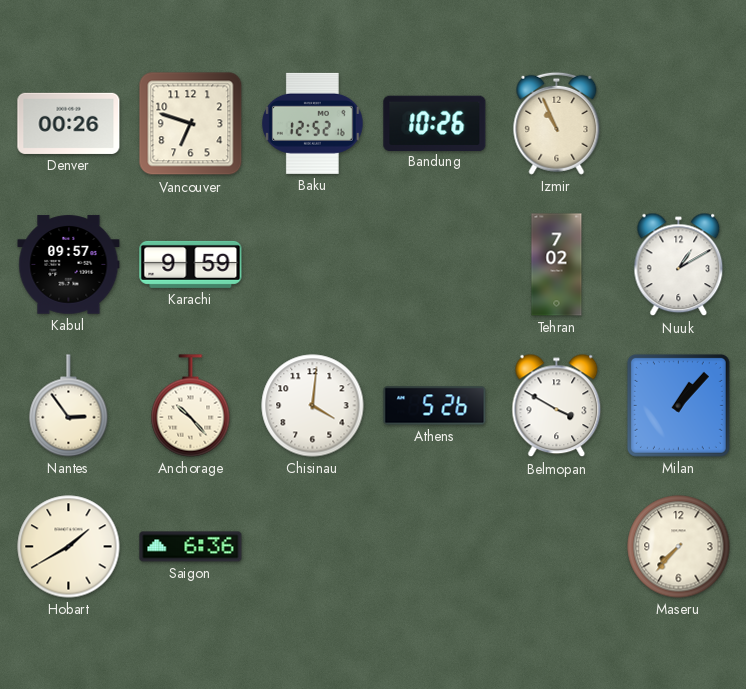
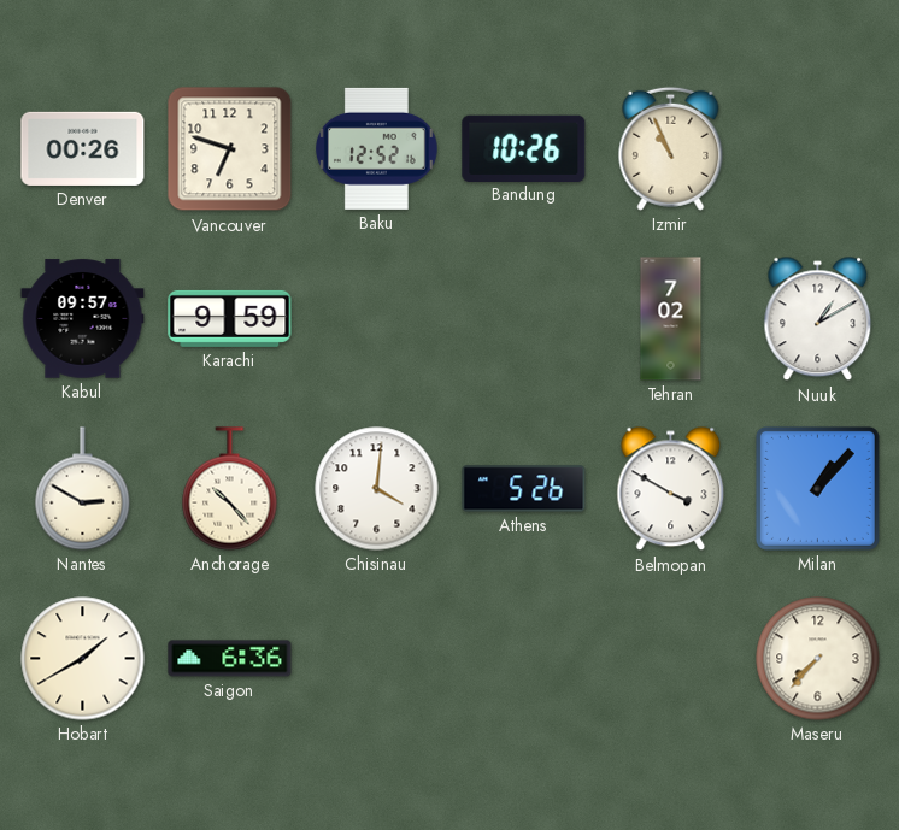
Nantes: 2:54 -> 2:50 (83, 489)
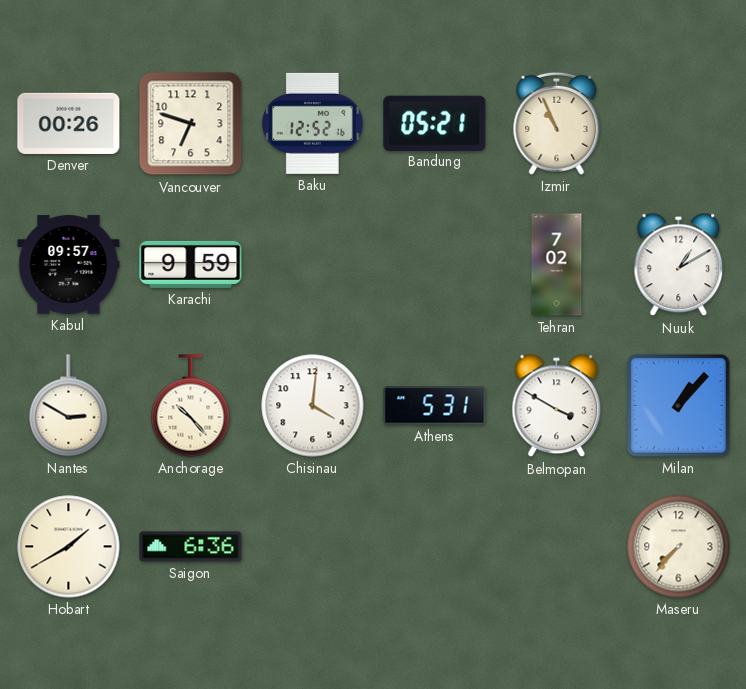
Bandung: 10:26 -> 05:21 (435, 123)
Athens: 5:26 -> 5:31 (435, 406)
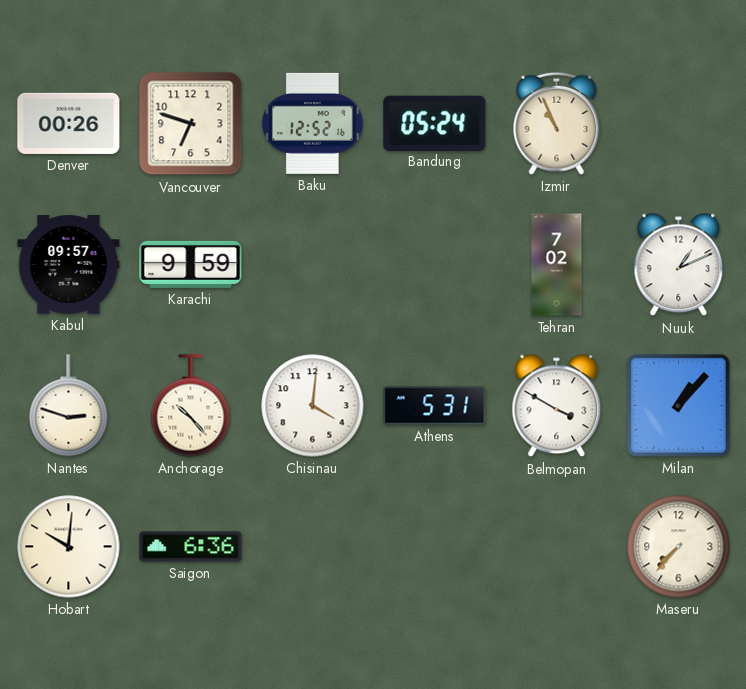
Bandung: 05:21 -> 05:24 (435, 123)
Nuuk: 1:10 -> 1:11 (679, 265)
Nantes: 2:50 -> 2:48 (69, 406)
Hobart: 1:40 -> 10:01 (69, 547)
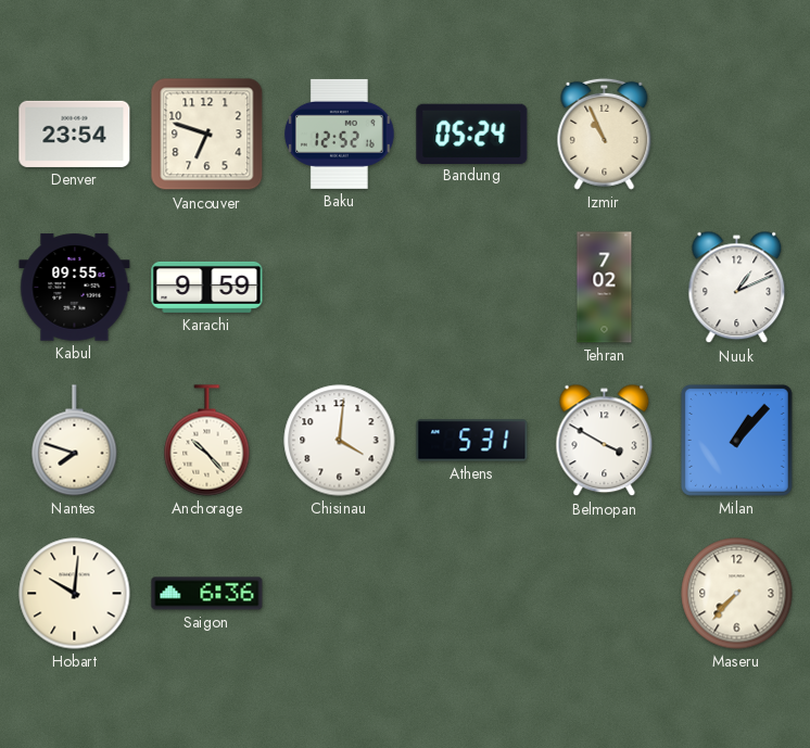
Denver: 00:26 -> 23:54 (75, 134)
Kabul: 09:57 -> 09:55 (75, 288)
Nantes: 2:48 -> 7:48 (75, 441)
